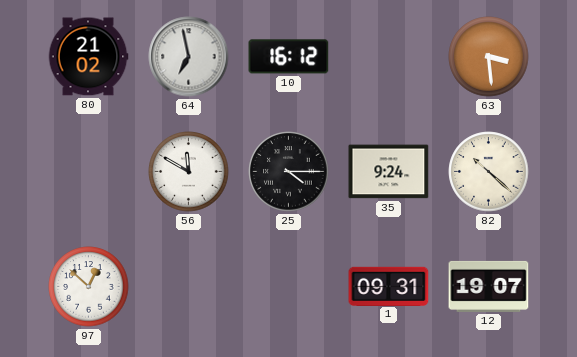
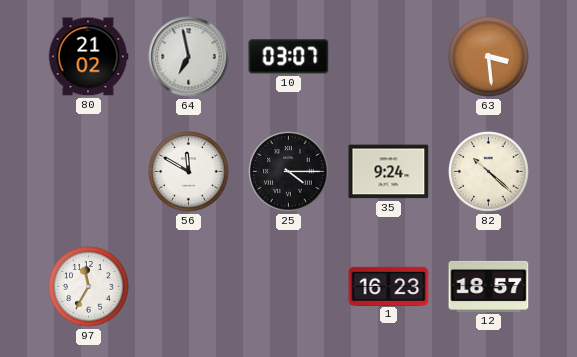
10: 16:12 -> 03:07 (289, 57)
97: 12:52 -> 11:35 (89, 287)
1: 09:31 -> 16:23 (389, 286)
12: 19:07 -> 18:57 (489, 286)
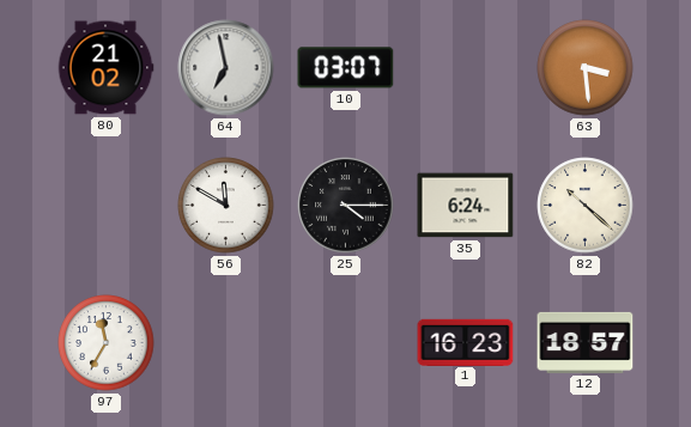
35: 9:24 -> 6:24 (466, 206)
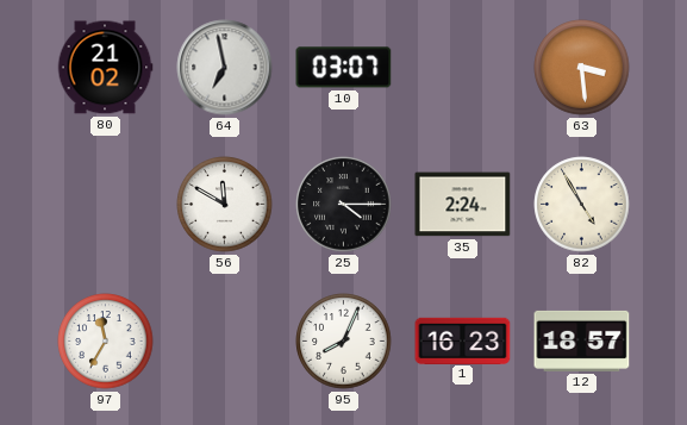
35: 6:24 -> 2:24 (463, 205)
82: 10:22 -> 4:55 (582, 205)
95: none -> 8:04 (344, 342)
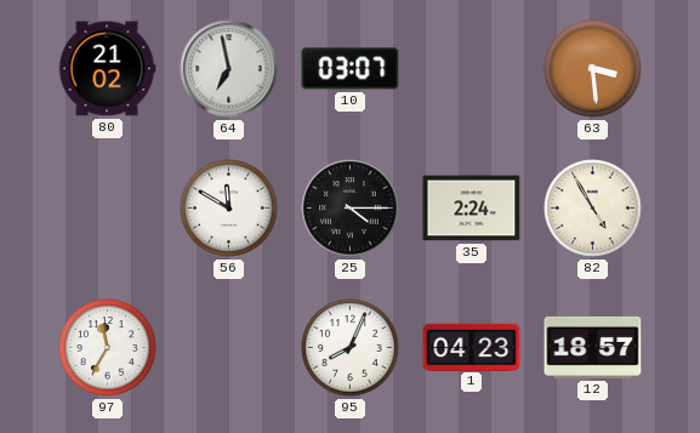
1: 16:23 -> 04:23 (472, 347)
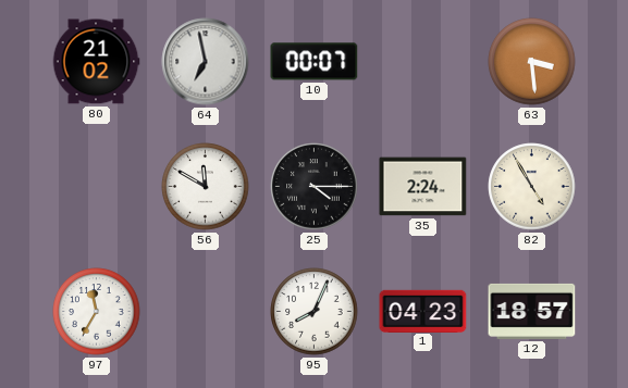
10: 03:07 -> 00:07 (315, 62)
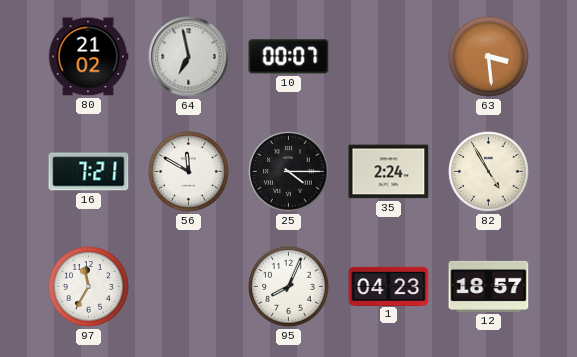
16: none -> 7:21 (89, 172)
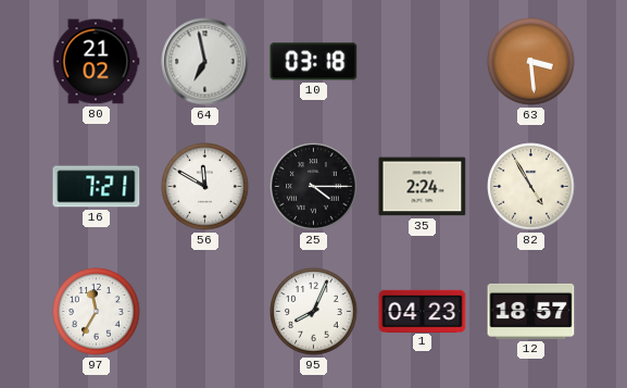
10: 00:07 -> 03:18 (314, 62)
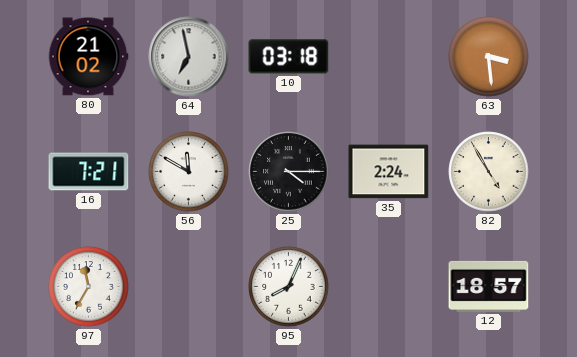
1: 04:23 -> none (423, 311)
